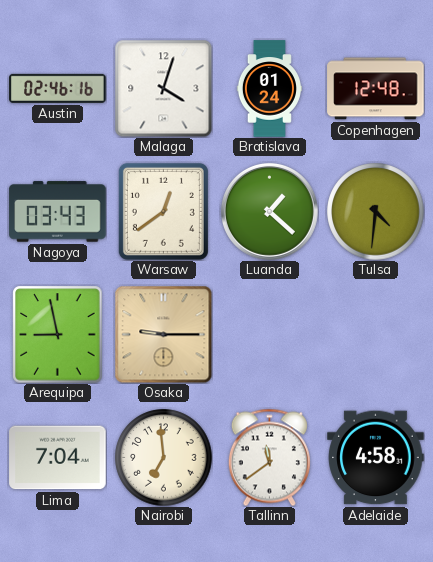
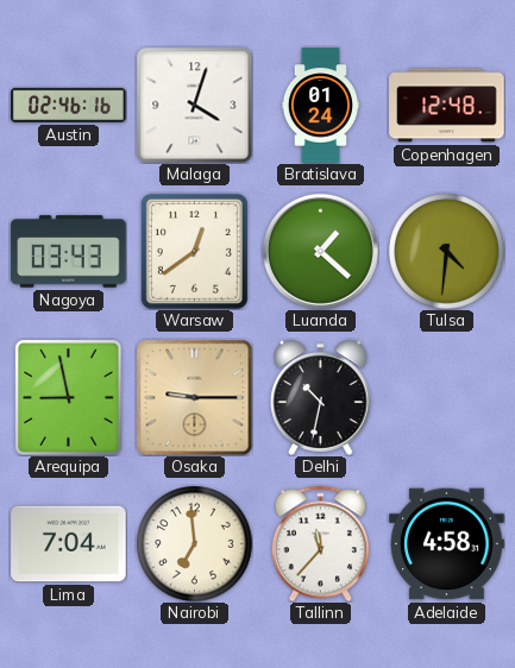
Delhi: none -> 10:32 (321, 397)
Tallinn: 11:39 -> 11:37 (320, 543)
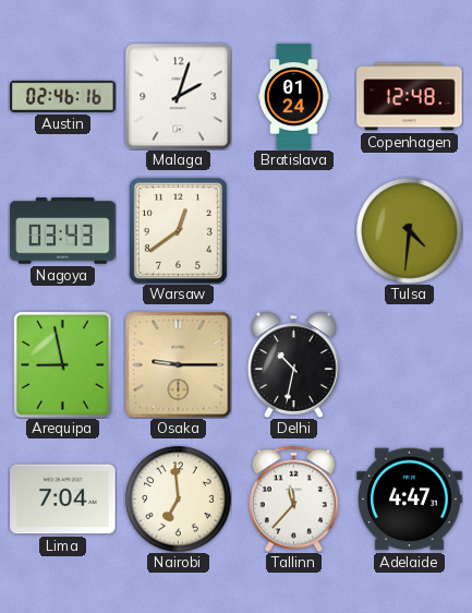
Malaga: 4:03 -> 2:03 (178, 96)
Luanda: 1:22 -> none (320, 251)
Adelaide: 4:58 -> 4:47 (410, 500)
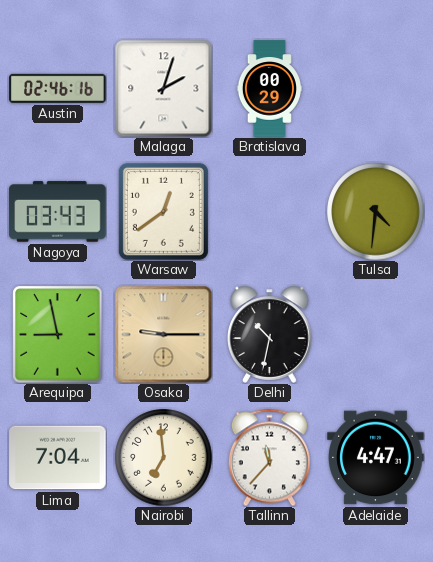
Bratislava: 01:24 -> 00:29 (269, 89)
Copenhagen: 12:48 -> none (410, 97)
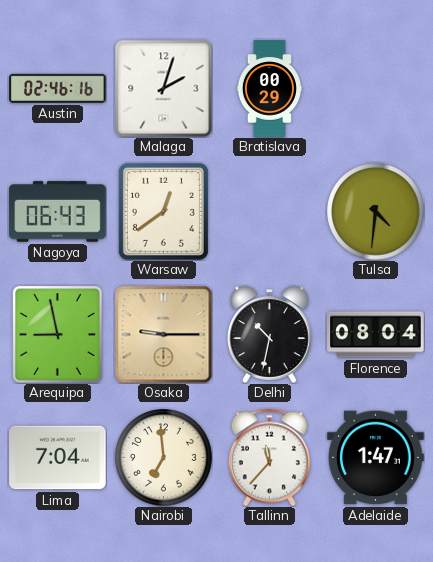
Nagoya: 03:43 -> 06:43 (58, 212)
Florence: none -> 08:04 (376, 335)
Adelaide: 4:47 -> 1:47 (376, 458)
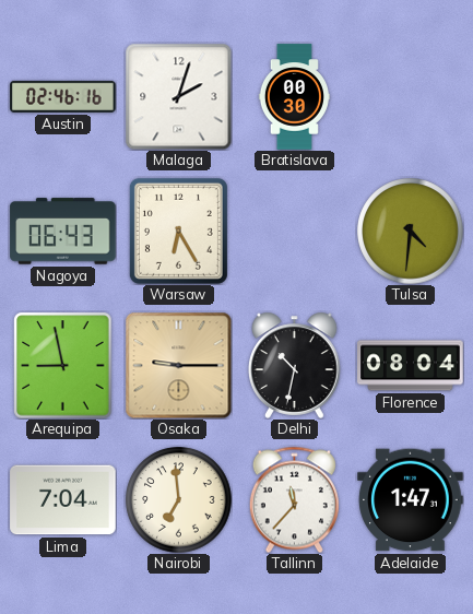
Bratislava: 00:29 -> 00:30 (294, 97)
Warsaw: 12:39 -> 6:25 (178, 231)
